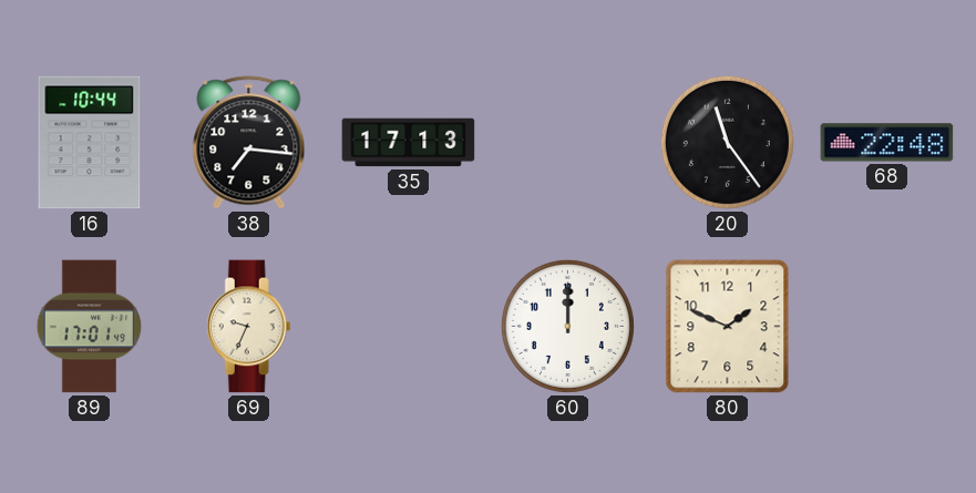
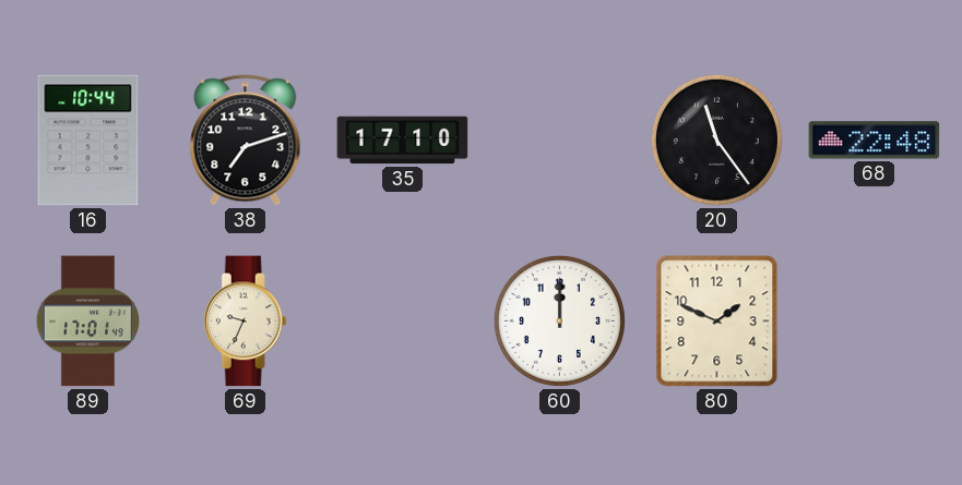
38: 7:16 -> 7:12 (246, 141)
35: 17:13 -> 17:10 (403, 141)
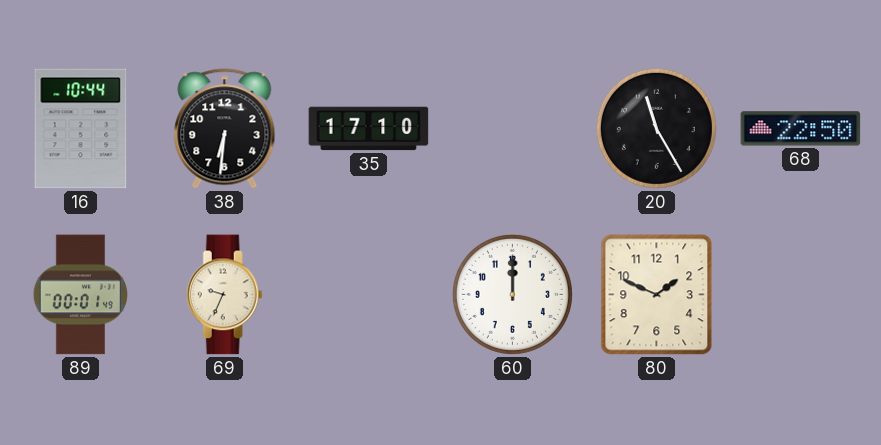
38: 7:12 -> 6:31 (225, 129)
20: 11:24 -> 11:25 (656, 128)
68: 22:48 -> 22:50 (801, 129)
89: 17:01 -> 00:01 (81, 295)
